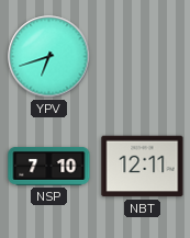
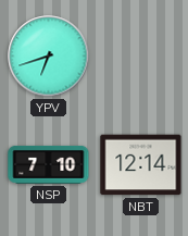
NBT: 12:11 -> 12:14 (141, 165)
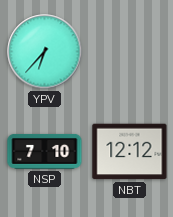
YPV: 6:42 -> 6:37 (45, 52)
NBT: 12:14 -> 12:12 (130, 152)
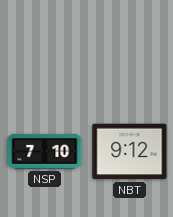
YPV: 6:37 -> none (45, 52)
NBT: 12:12 -> 9:12 (130, 152)
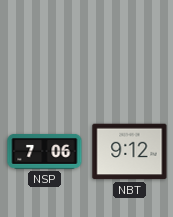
NSP: 7:10 -> 7:06 (45, 151)
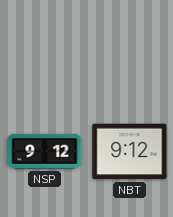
NSP: 7:06 -> 9:12 (45, 151)
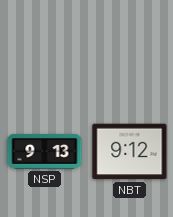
NSP: 9:12 -> 9:13 (45, 151)
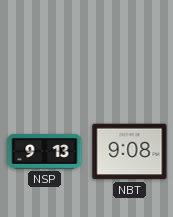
NBT: 9:12 -> 9:08 (130, 152)
